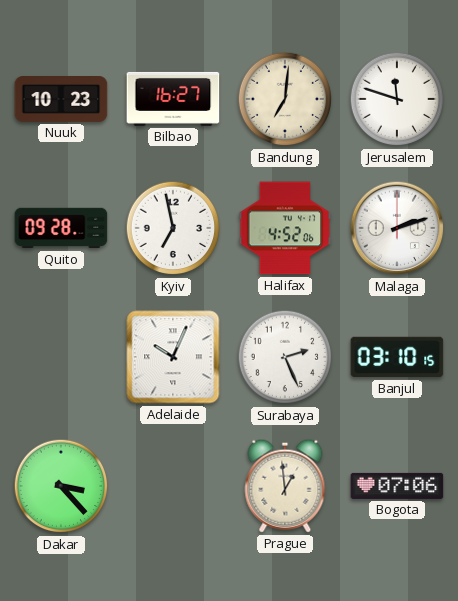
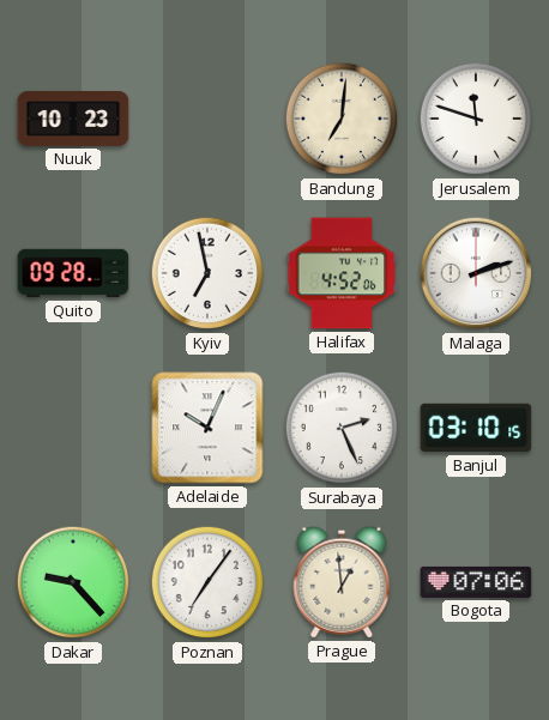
Bilbao: 16:27 -> none (173, 99)
Dakar: 3:23 -> 9:23 (73, 582)
Poznan: none -> 7:06 (207, 582)
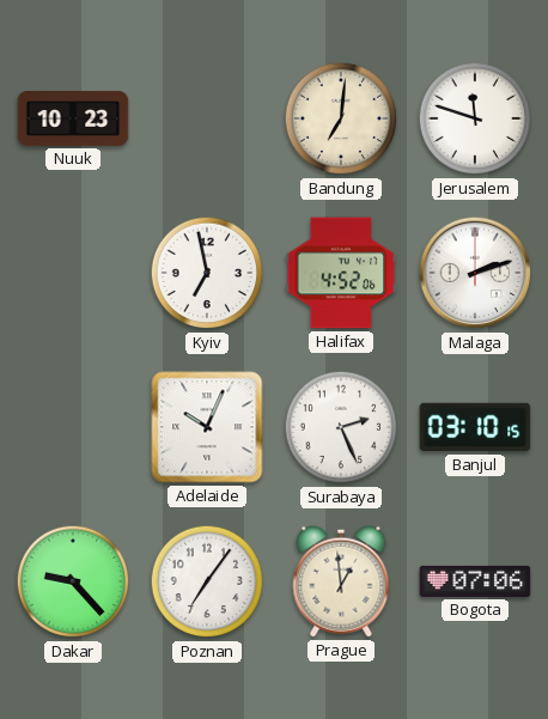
Quito: 09:28 -> none (73, 273)
